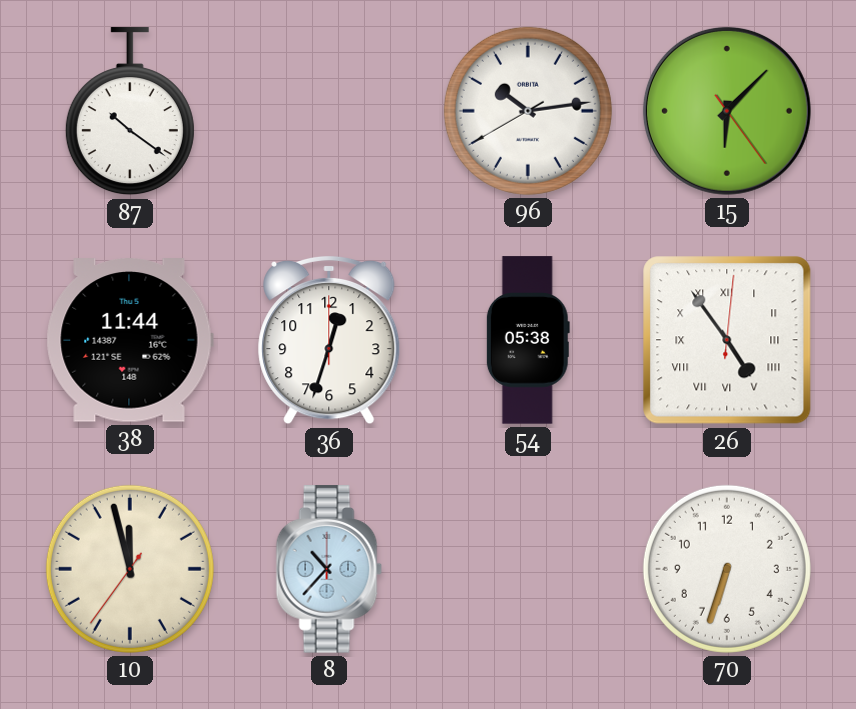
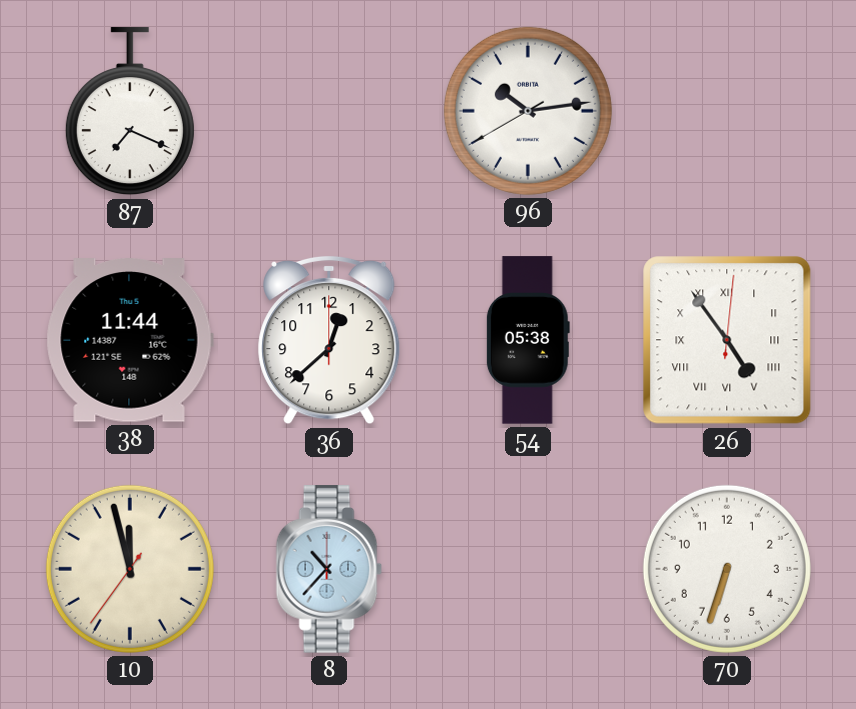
87: 10:21 -> 7:19 (130, 112)
15: 6:07 -> none (727, 111)
36: 12:33 -> 12:38 (329, 340)
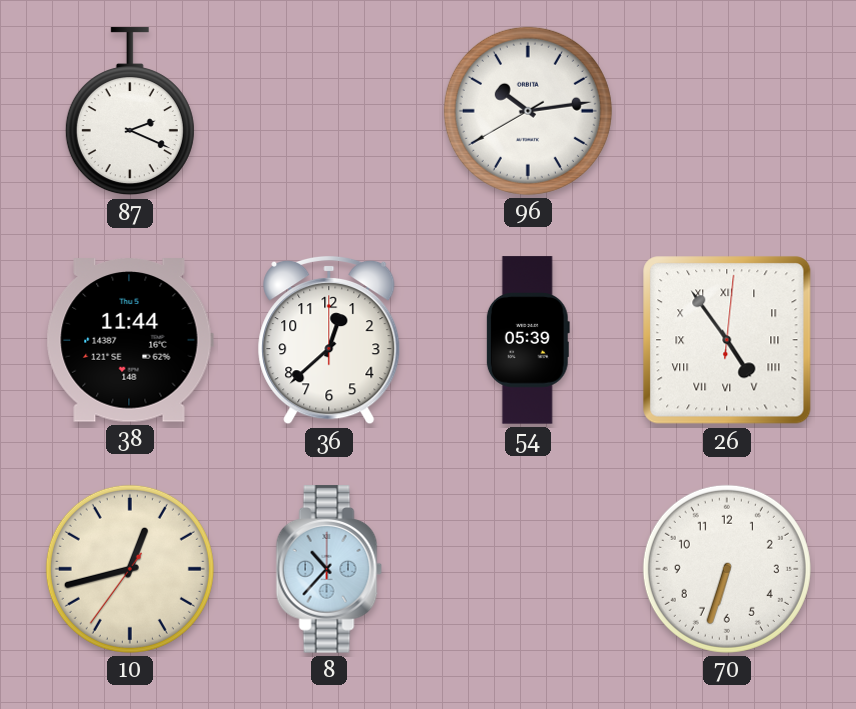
87: 7:19 -> 2:19 (130, 112)
54: 05:38 -> 05:39 (528, 340)
10: 11:57 -> 12:42 (130, 569)
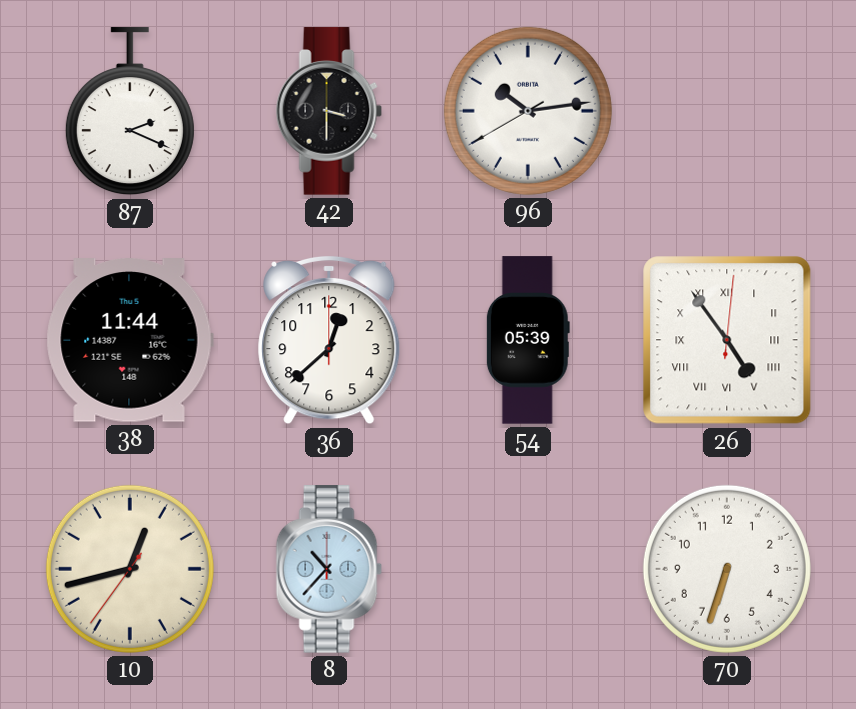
42: none -> 3:30 (329, 111)
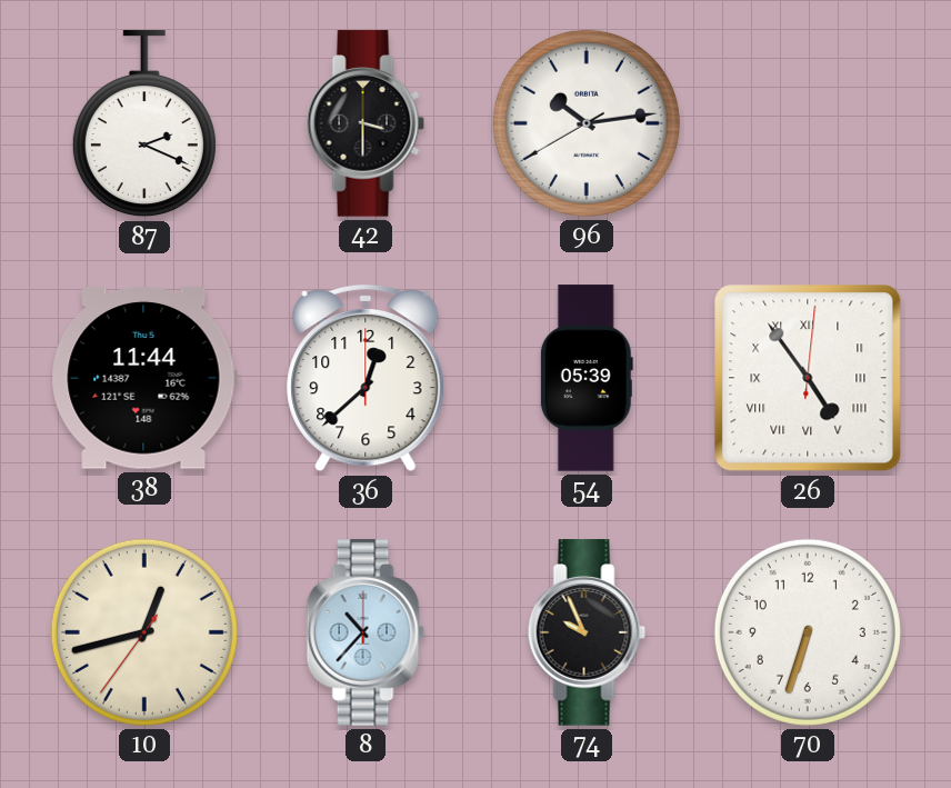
74: none -> 9:56 (587, 632)
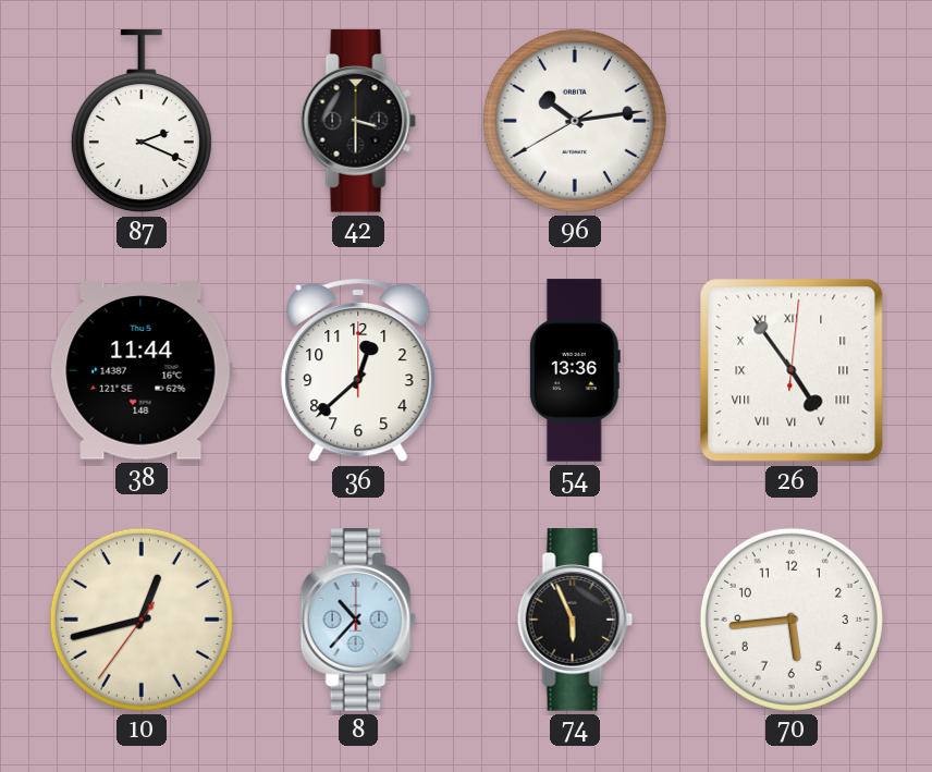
54: 05:39 -> 13:36 (575, 370)
74: 9:56 -> 5:56 (575, 620)
70: 6:33 -> 5:44 (792, 620)
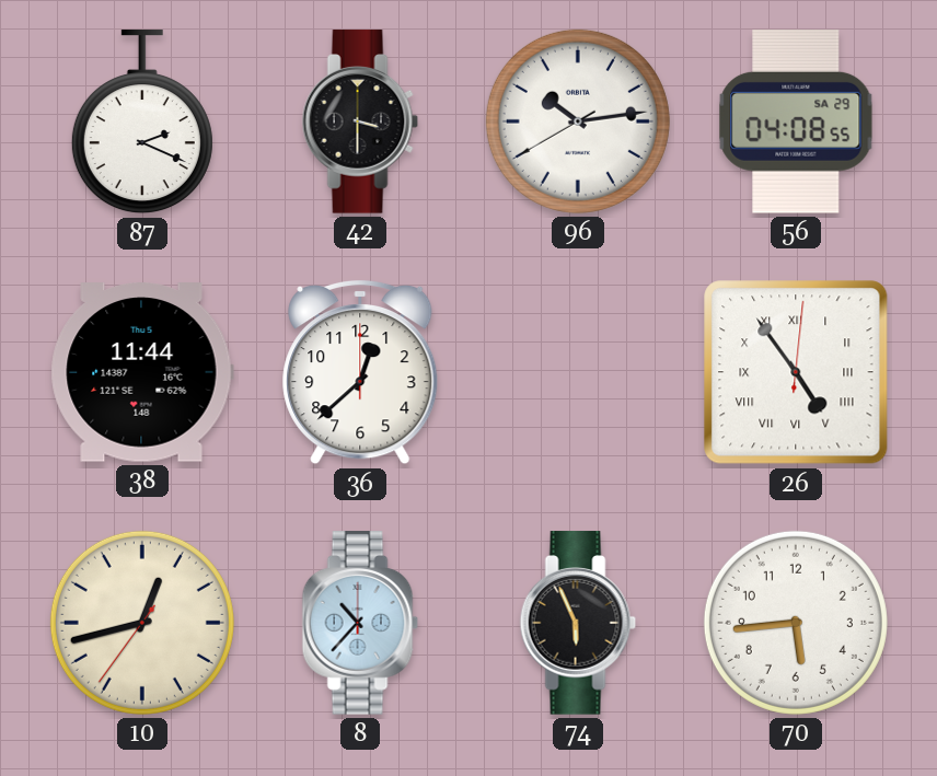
56: none -> 04:08 (796, 123)
54: 13:36 -> none (575, 370)
